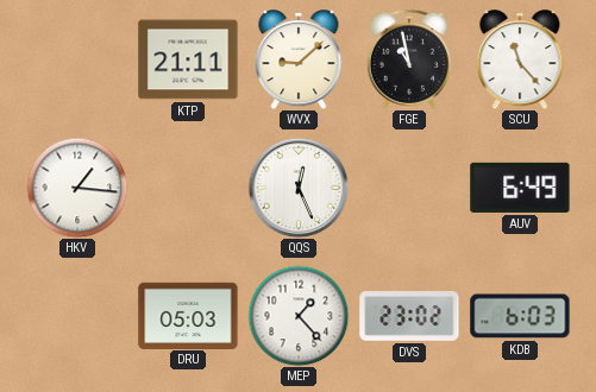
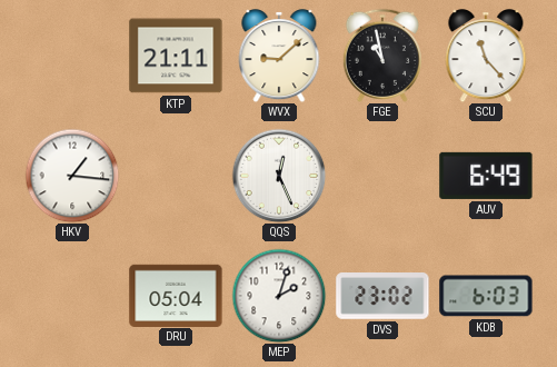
DRU: 05:03 -> 05:04 (176, 295)
MEP: 1:23 -> 2:03 (279, 296)
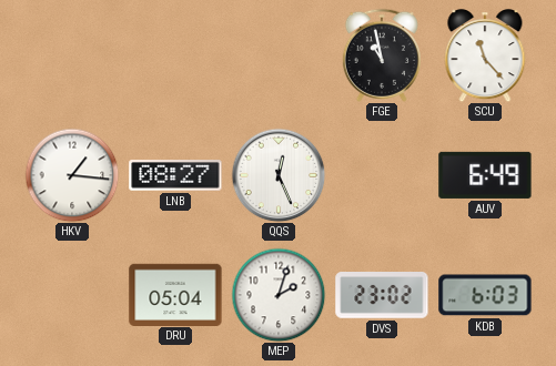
KTP: 21:11 -> none (176, 56)
WVX: 9:08 -> none (279, 56)
LNB: none -> 08:27 (175, 175)
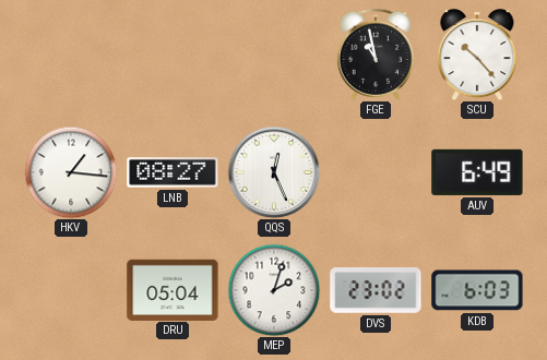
SCU: 11:23 -> 10:23 (477, 55)
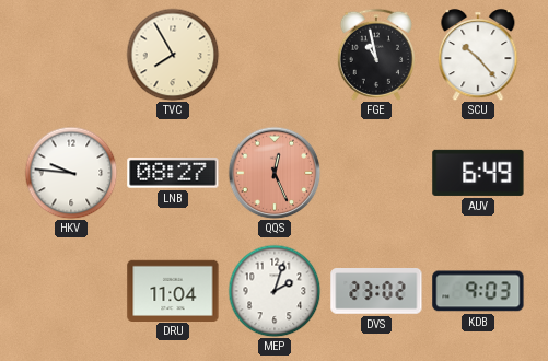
TVC: none -> 7:55 (173, 55)
HKV: 1:16 -> 9:46 (71, 173)
QQS dial: white -> salmon (275, 173)
DRU: 05:04 -> 11:04 (173, 290)
KDB: 6:03 -> 9:03 (478, 291)
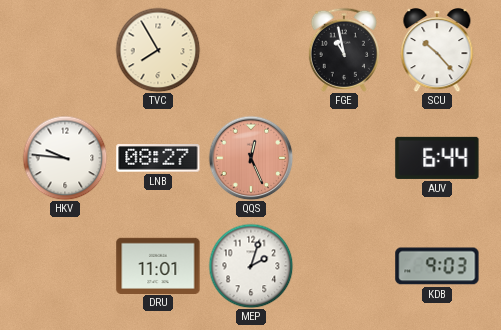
AUV: 6:49 -> 6:44 (437, 158)
DRU: 11:04 -> 11:01 (158, 265)
DVS: 23:02 -> none (376, 292)
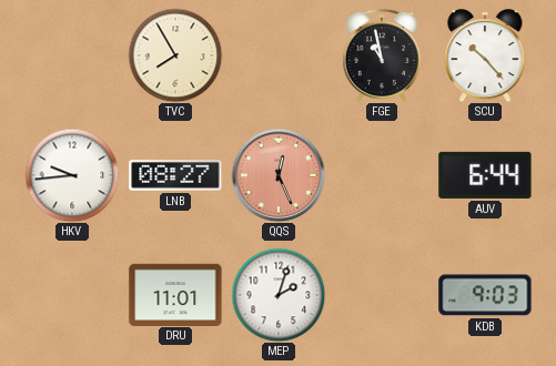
HKV: 9:46 -> 9:44 (72, 175)
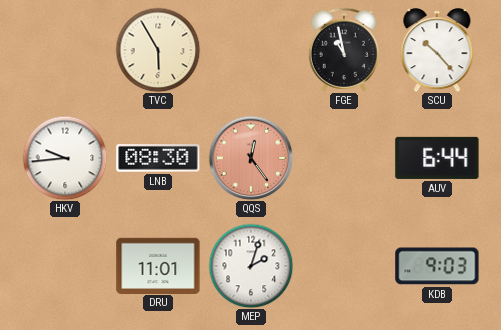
TVC: 7:55 -> 5:55 (158, 50)
LNB: 08:27 -> 08:30 (158, 158)
QQS: 12:26 -> 12:24 (251, 158)
